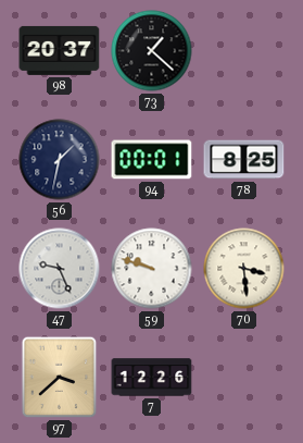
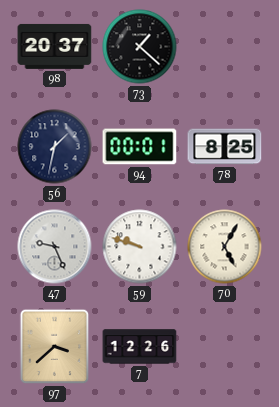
70: 3:29 -> 5:05 (225, 247)
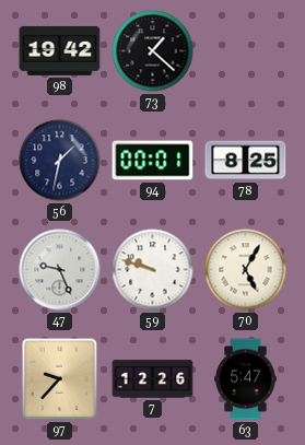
98: 20:37 -> 19:42 (60, 50)
97: 3:38 -> 9:37 (60, 379)
63: none -> 5:47 (246, 379)
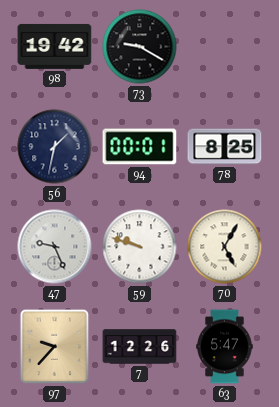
73: 1:22 -> 9:20 (140, 47)
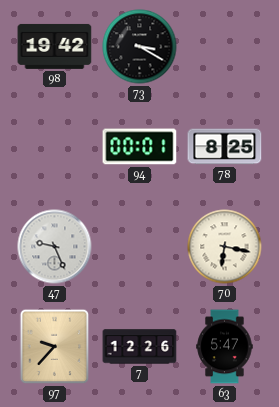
73: 9:20 -> 3:20 (140, 47)
56: 1:32 -> none (55, 147)
59: 9:48 -> none (140, 247)
70: 5:05 -> 6:17 (225, 247)
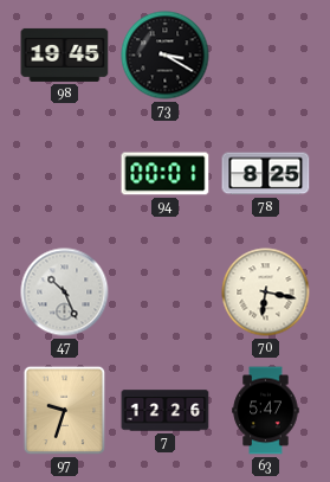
98: 19:42 -> 19:45 (65, 54)
47: 9:26 -> 10:26 (65, 293)
97: 9:37 -> 9:33 (65, 411)
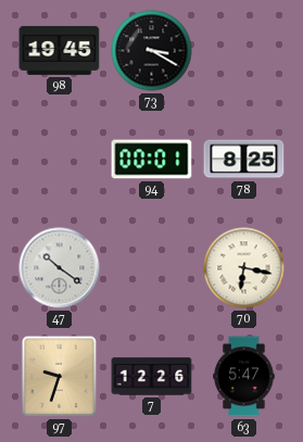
47: 10:26 -> 10:21 (60, 268)
